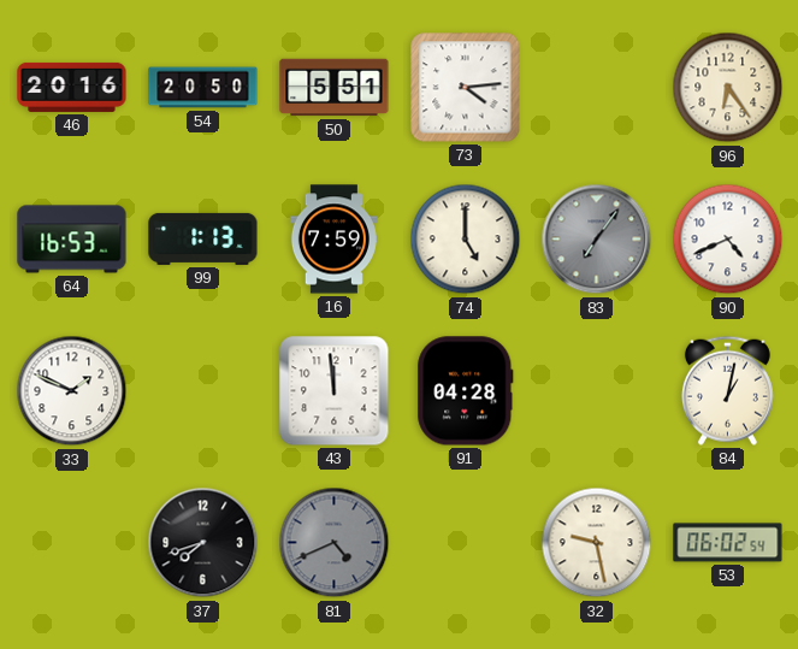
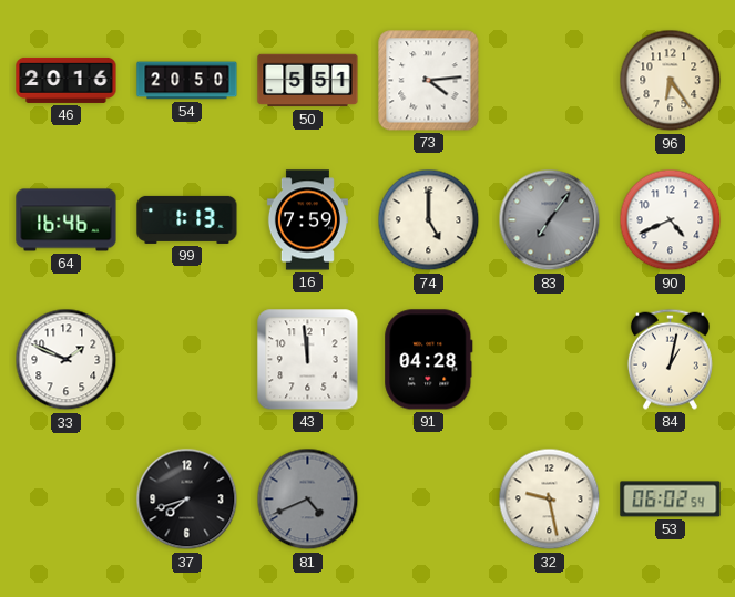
64: 16:53 -> 16:46 (67, 220)
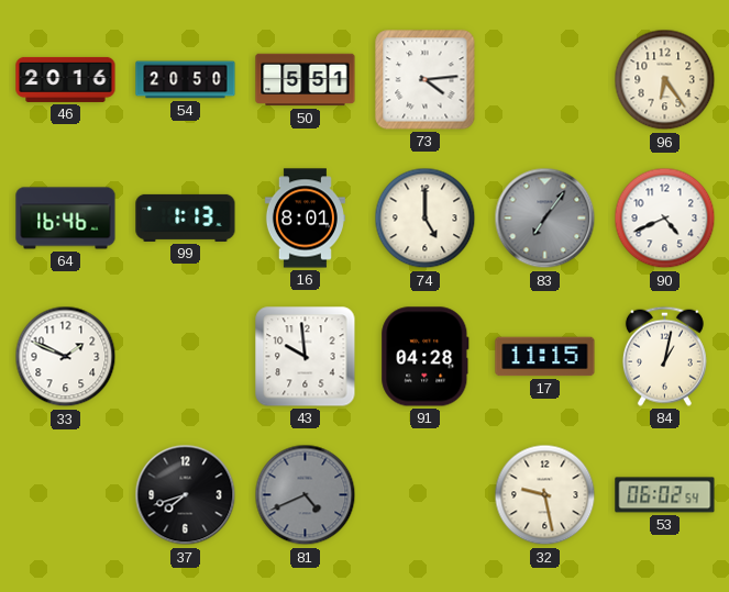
16: 7:59 -> 8:01 (305, 219)
43: 11:59 -> 9:59 (306, 357)
17: none -> 11:15 (545, 357)
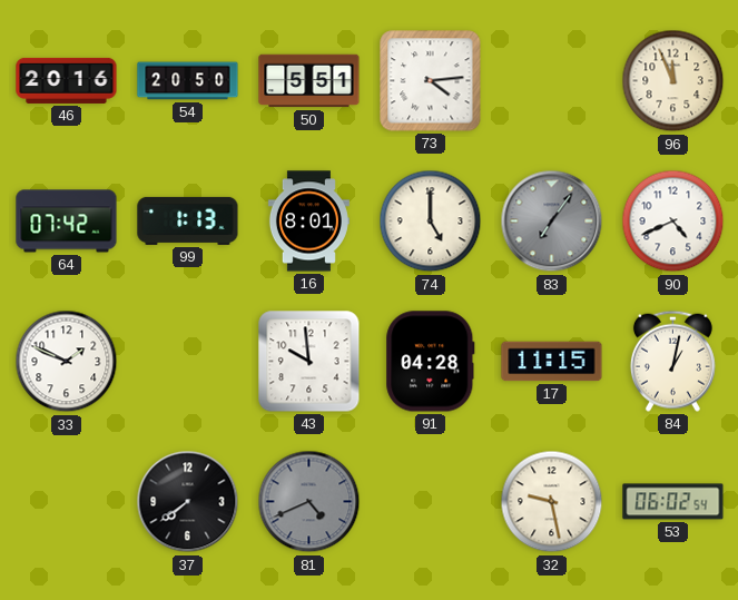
96: 6:24 -> 11:56 (673, 81)
64: 16:46 -> 07:42 (67, 222)
37: 7:42 -> 7:39 (188, 502)
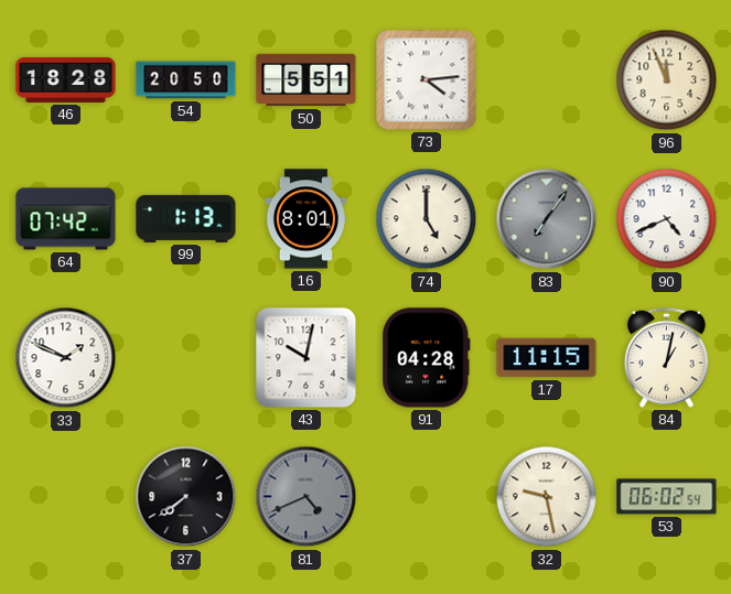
46: 20:16 -> 18:28 (66, 79)
43: 9:59 -> 10:02 (307, 358)
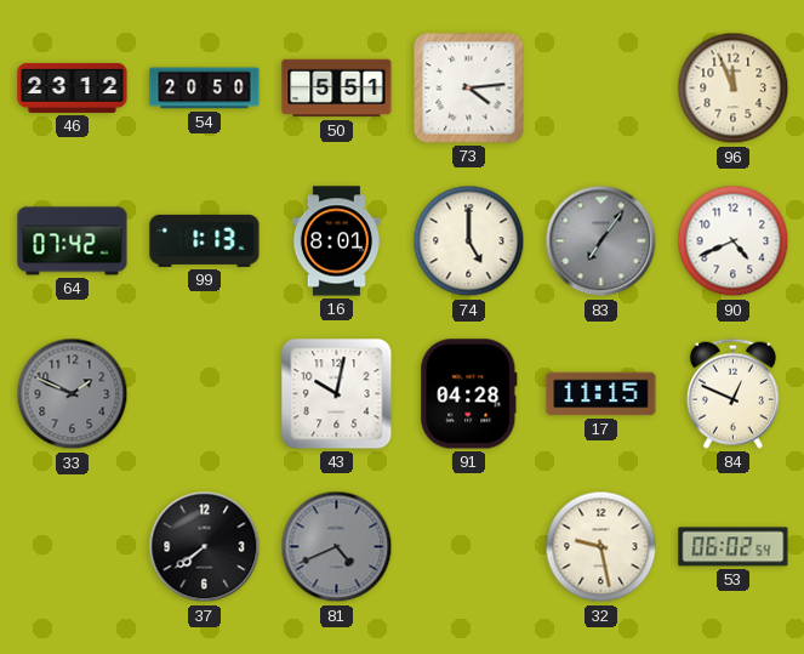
46: 18:28 -> 23:12 (73, 87)
33 dial: white -> grey (73, 394)
84: 1:02 -> 12:49 (732, 393)
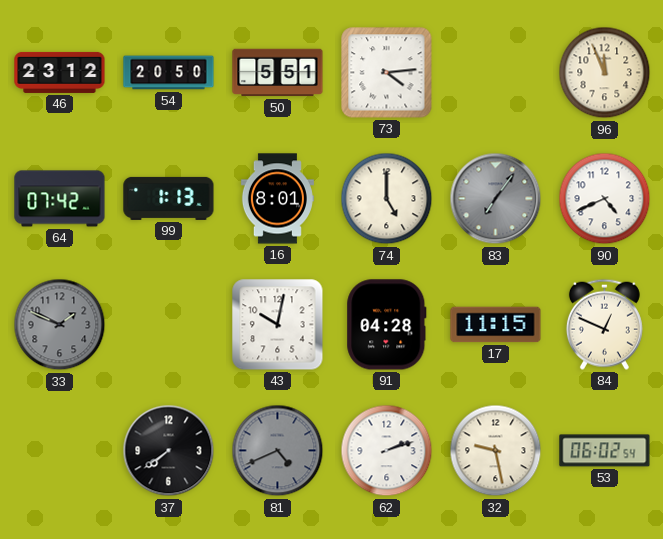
62: none -> 2:12 (387, 451)
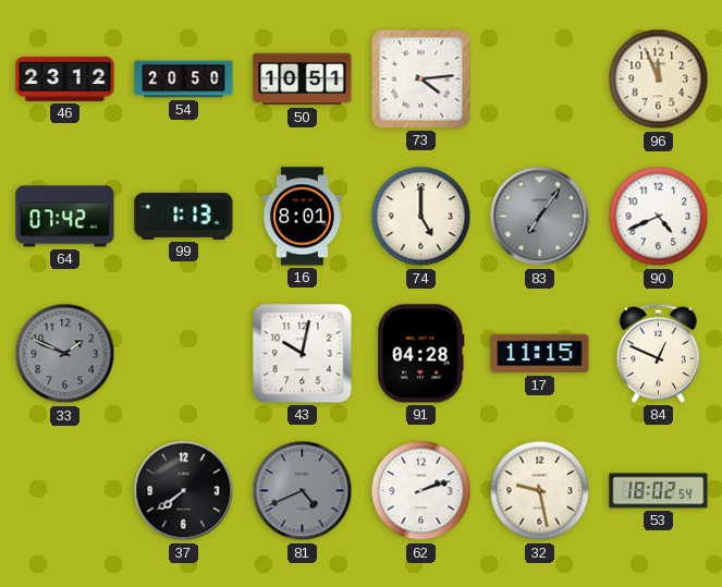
50: 5:51 -> 10:51 (303, 80)
53: 06:02 -> 18:02 (659, 491)
